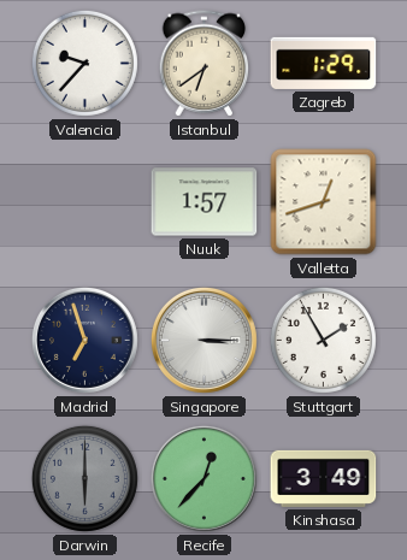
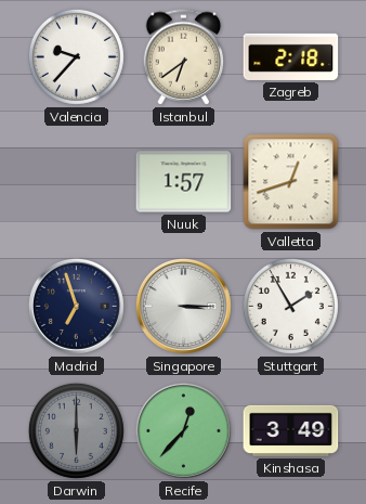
Zagreb: 1:29 -> 2:18 (291, 56)
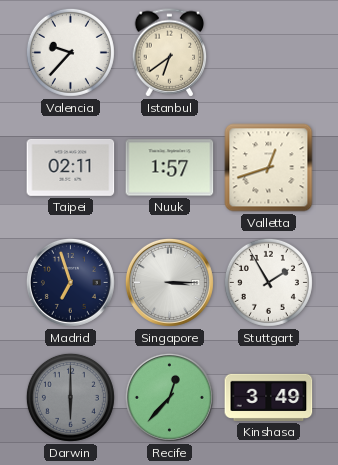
Zagreb: 2:18 -> none (291, 56)
Taipei: none -> 02:11 (71, 167)
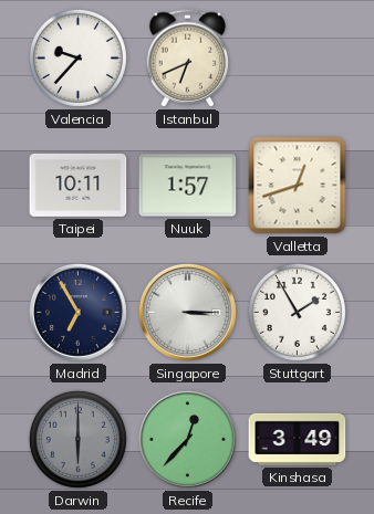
Istanbul: 6:39 -> 6:41 (188, 59)
Taipei: 02:11 -> 10:11 (79, 185)
Madrid: 6:57 -> 6:55 (77, 312)
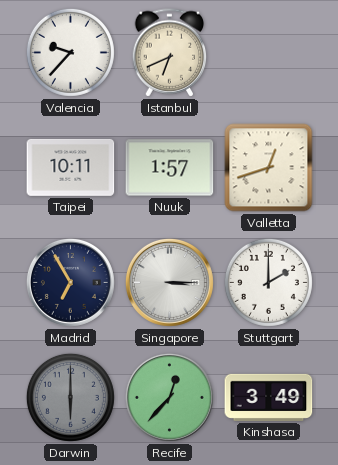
Stuttgart: 1:55 -> 2:00 (268, 282)
